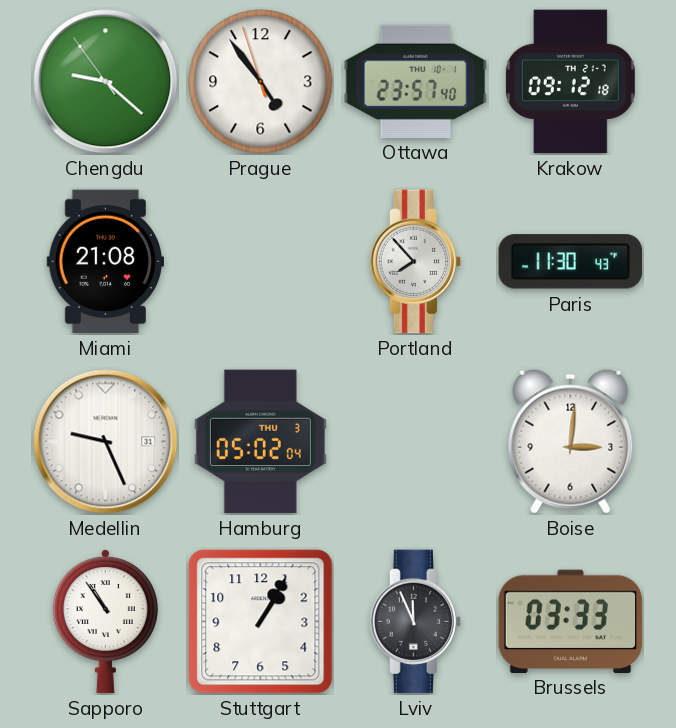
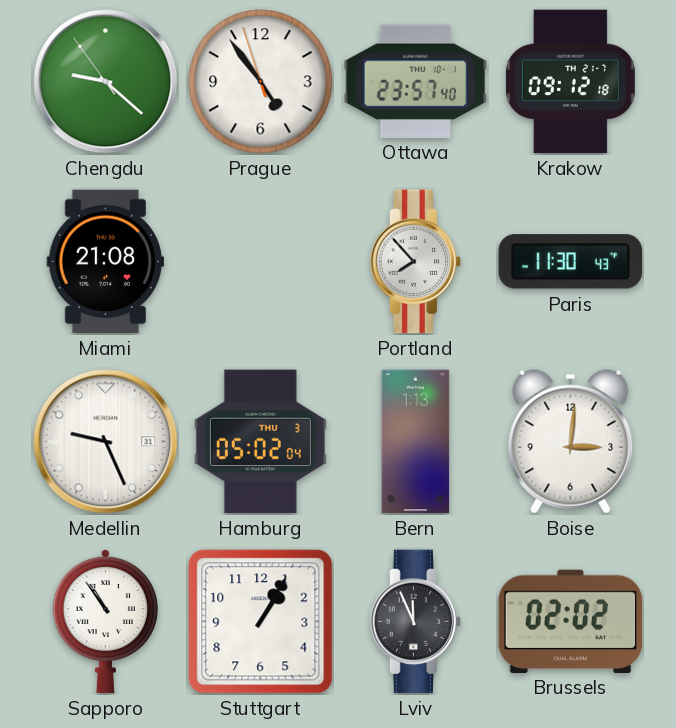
Bern: none -> 1:13 (416, 442)
Brussels: 03:33 -> 02:02 (571, 621)
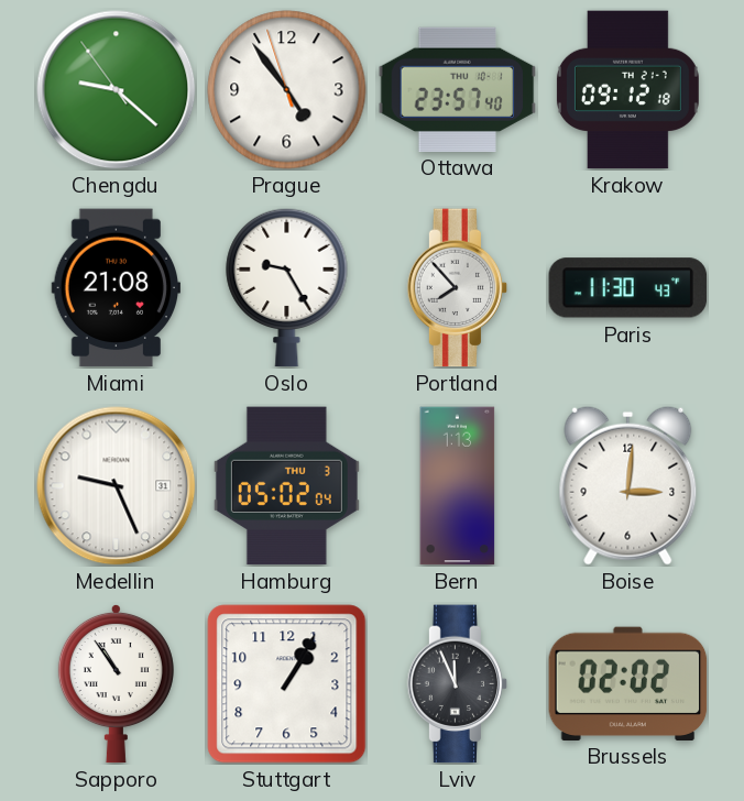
Oslo: none -> 9:25 (287, 287)
